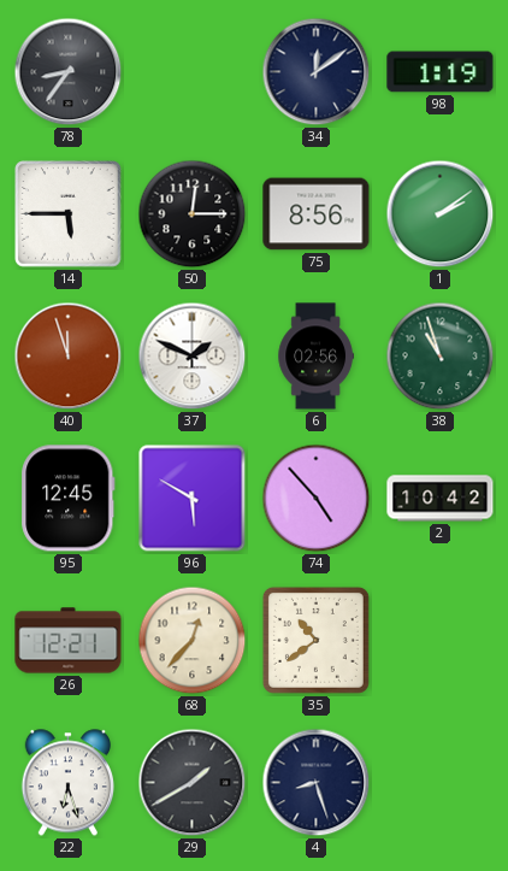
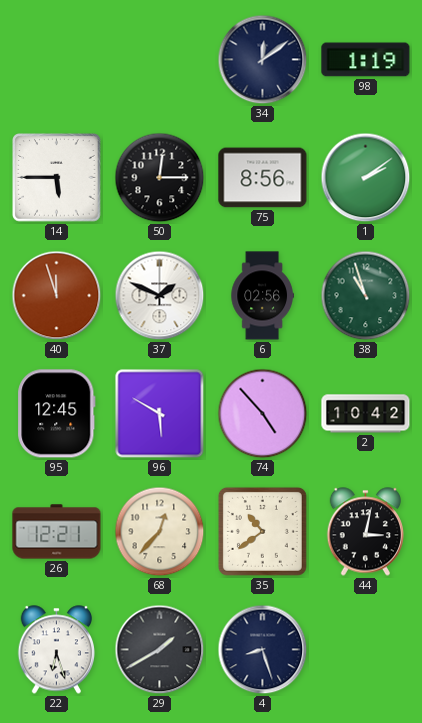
78: 8:36 -> none (69, 72)
44: none -> 3:02 (365, 532)
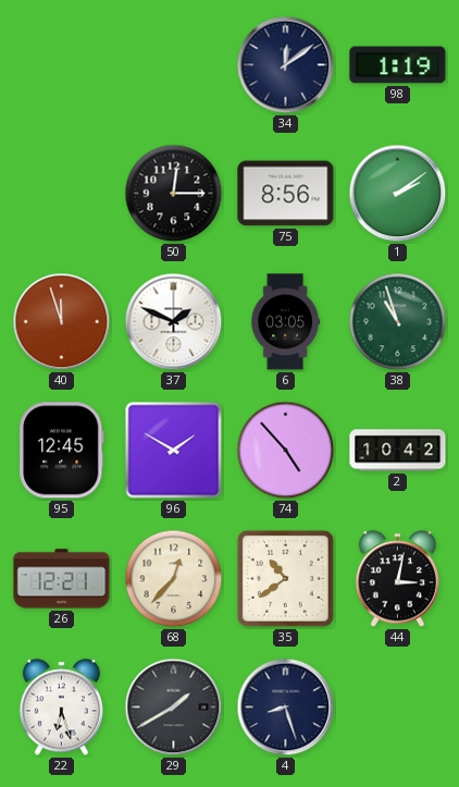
14: 5:45 -> none (57, 178)
6: 02:56 -> 03:05 (285, 322)
96: 5:50 -> 1:50 (174, 451)
